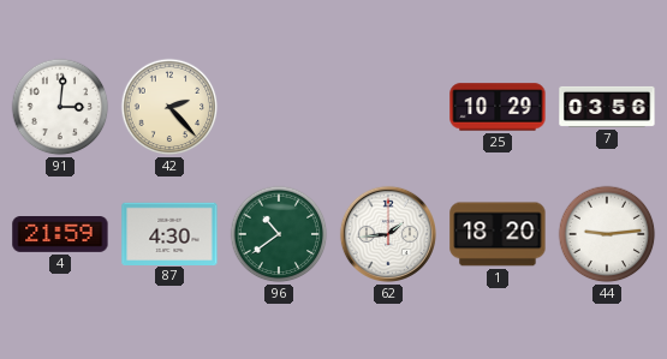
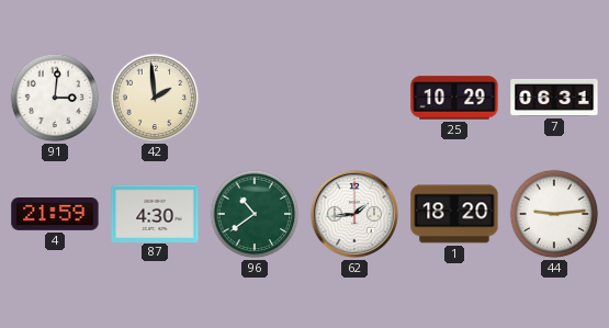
42: 2:23 -> 1:59 (155, 98)
7: 03:56 -> 06:31 (554, 98)
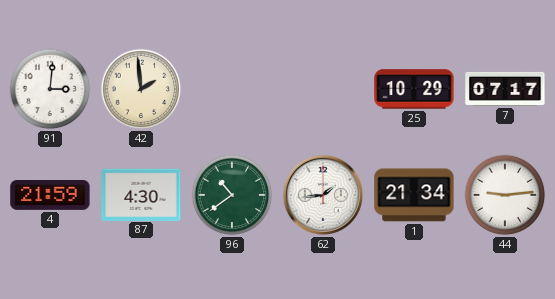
7: 06:31 -> 07:17 (505, 89)
1: 18:20 -> 21:34 (414, 195)
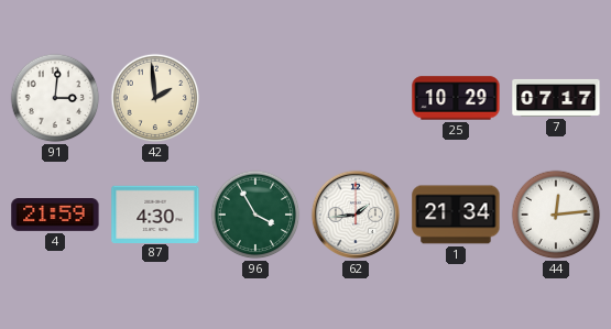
96: 10:39 -> 3:55 (255, 215)
44: 9:14 -> 12:14 (556, 215)
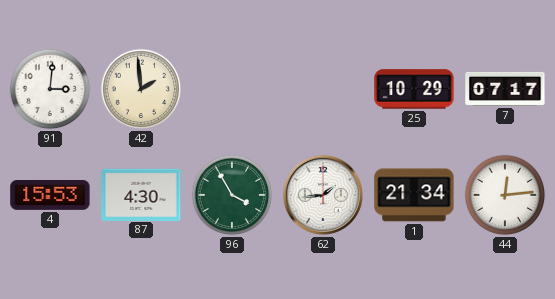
4: 21:59 -> 15:53 (50, 196)
